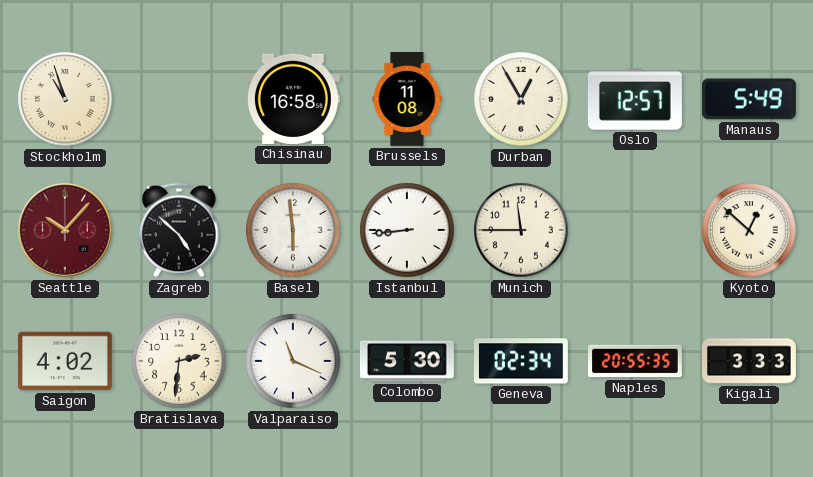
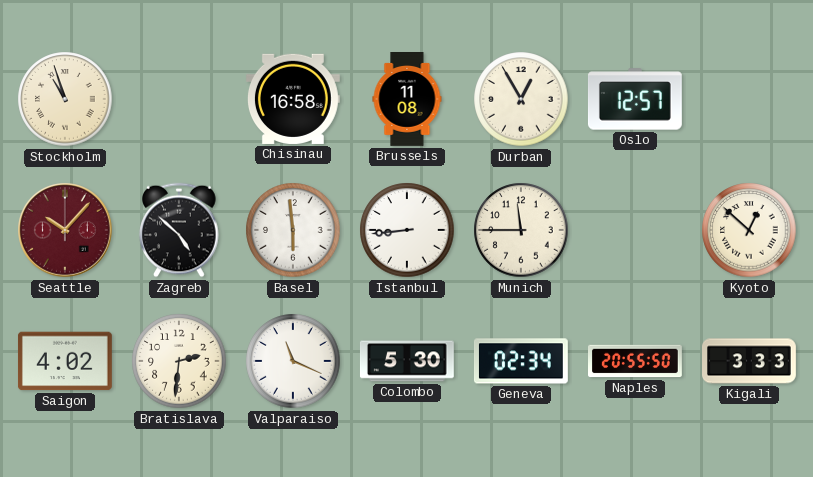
Manaus: 5:49 -> none (749, 99)
Naples: 20:55:35 -> 20:55:50 (636, 361)
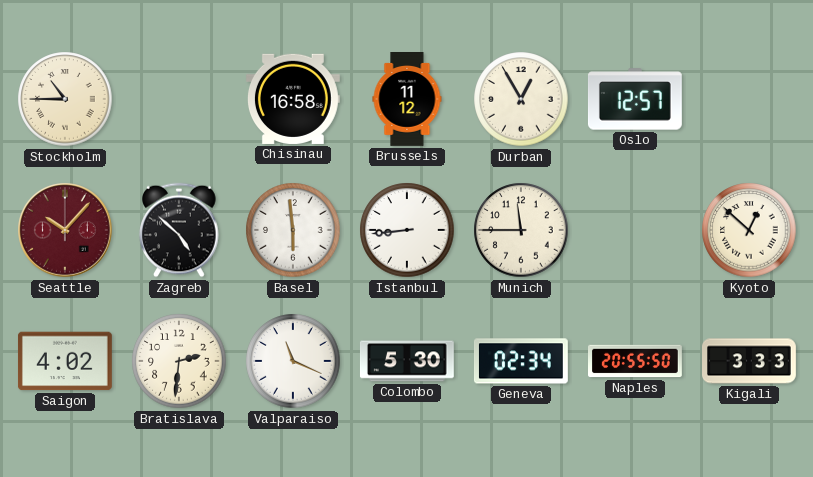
Stockholm: 10:57 -> 10:45 (65, 99)
Brussels: 11:08 -> 11:12 (407, 100)
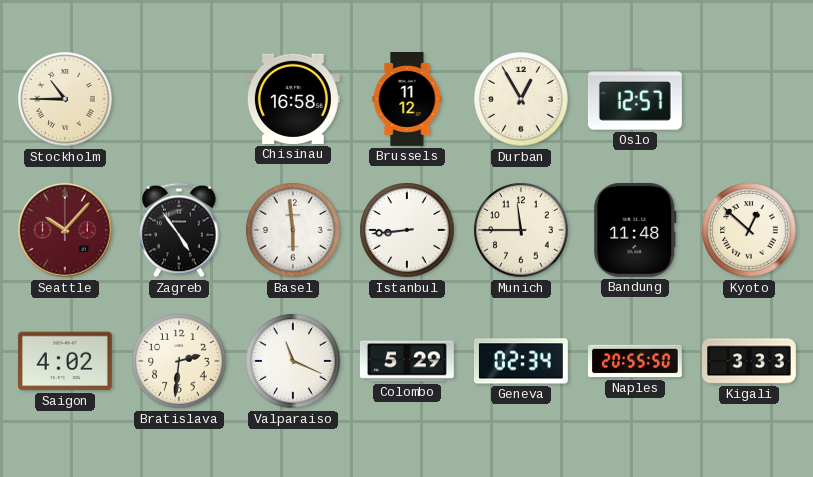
Zagreb: 4:52 -> 4:54 (179, 230)
Bandung: none -> 11:48 (635, 230)
Colombo: 5:30 -> 5:29 (407, 361)
